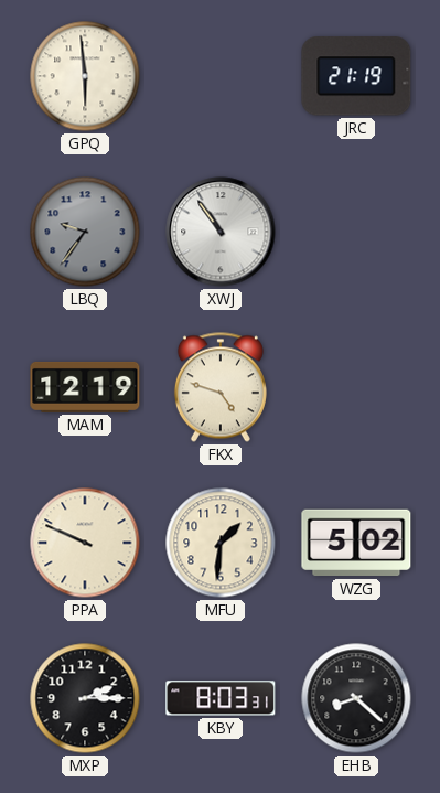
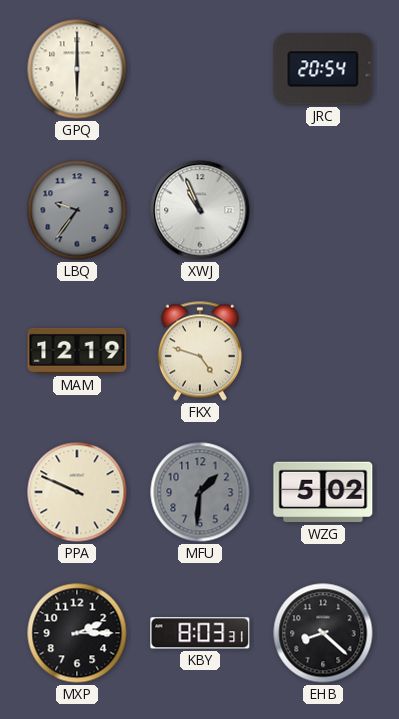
GPQ: 5:59 -> 6:00 (77, 69)
JRC: 21:19 -> 20:54 (323, 69)
XWJ: 10:54 -> 10:56 (200, 210)
MFU dial: cream -> grey (200, 492)
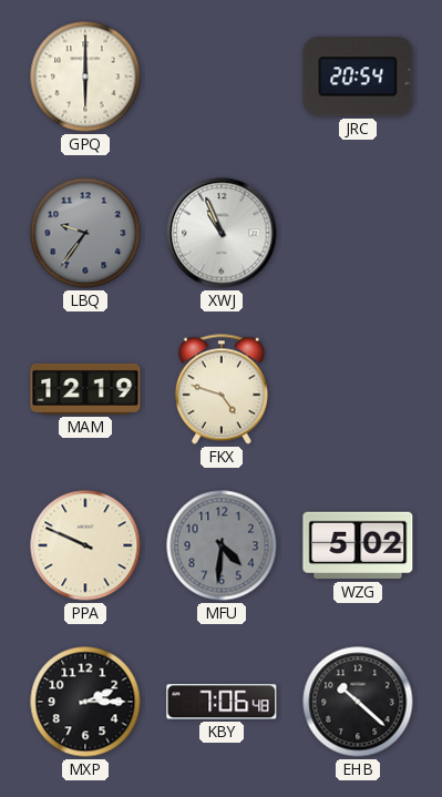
MFU: 1:31 -> 4:31 (222, 545)
KBY: 8:03 -> 7:06 (222, 702)
EHB: 8:22 -> 10:22 (358, 702)
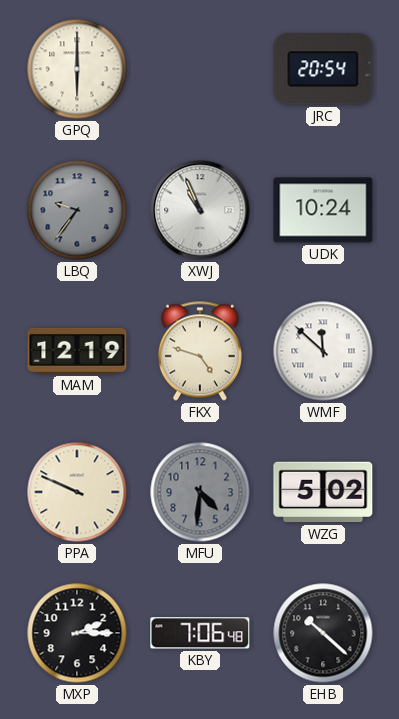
UDK: none -> 10:24 (323, 210)
WMF: none -> 11:52 (323, 351)
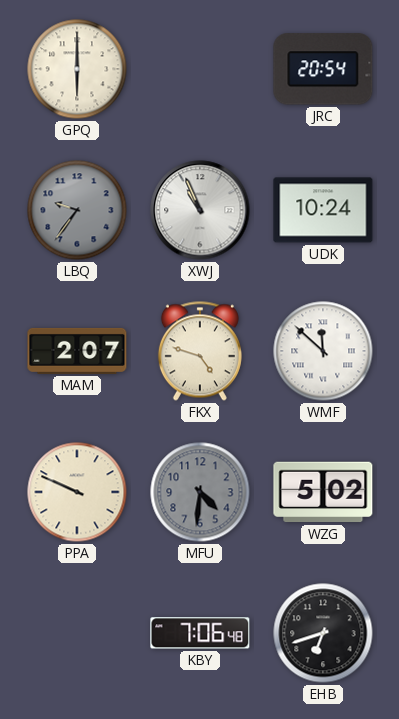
MAM: 12:19 -> 2:07 (77, 351)
MXP: 2:15 -> none (77, 633)
EHB: 10:22 -> 6:42 (323, 633)
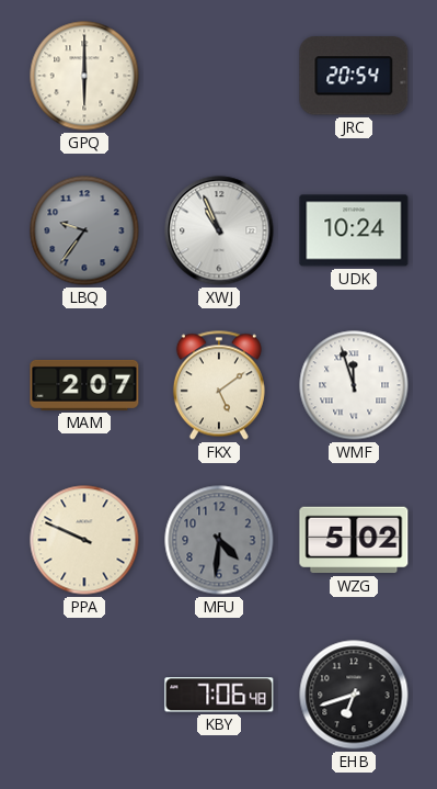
FKX: 4:48 -> 5:09 (219, 385)
WMF: 11:52 -> 11:57 (354, 385)
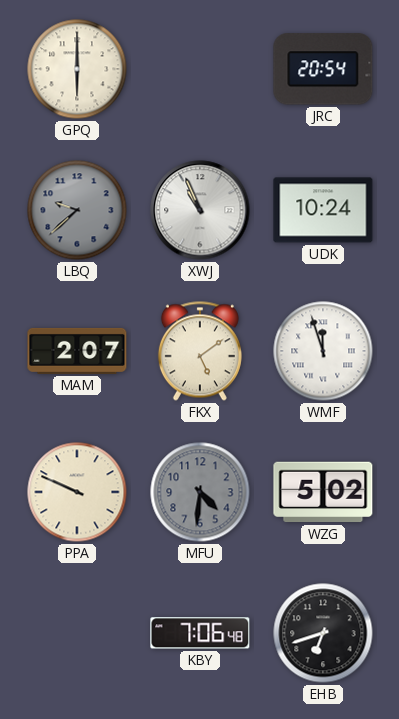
LBQ: 9:36 -> 9:38 (77, 210)
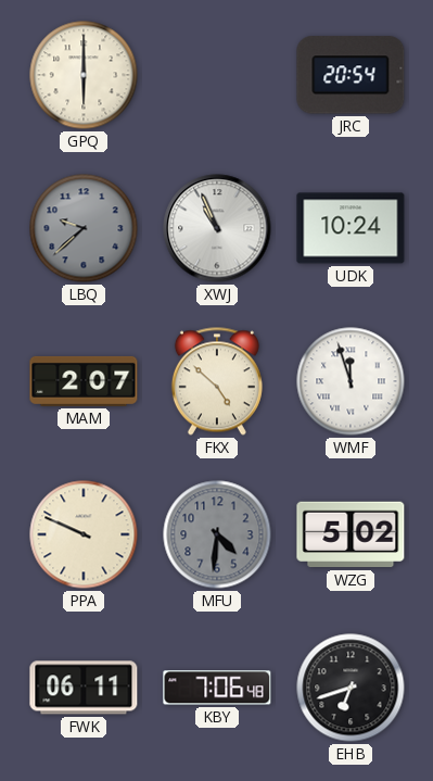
FKX: 5:09 -> 4:52 (217, 381)
FWK: none -> 06:11 (84, 688)
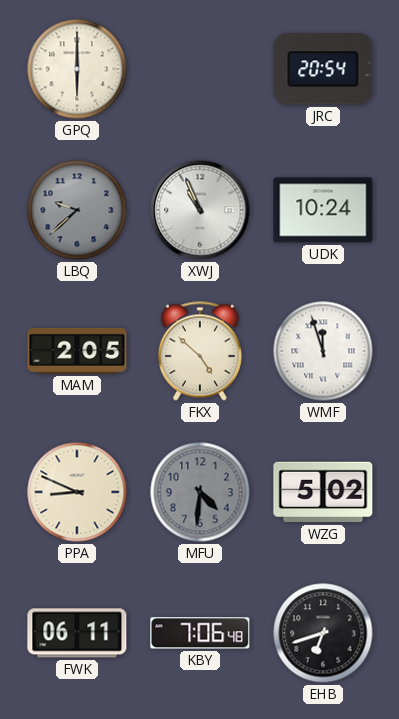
MAM: 2:07 -> 2:05 (77, 351)
PPA: 9:49 -> 8:49 (77, 492)
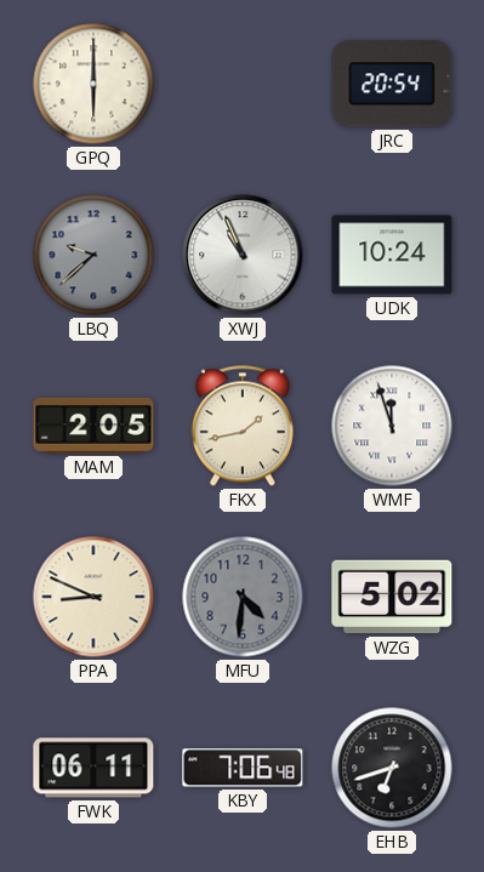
FKX: 4:52 -> 1:43 (243, 426)
